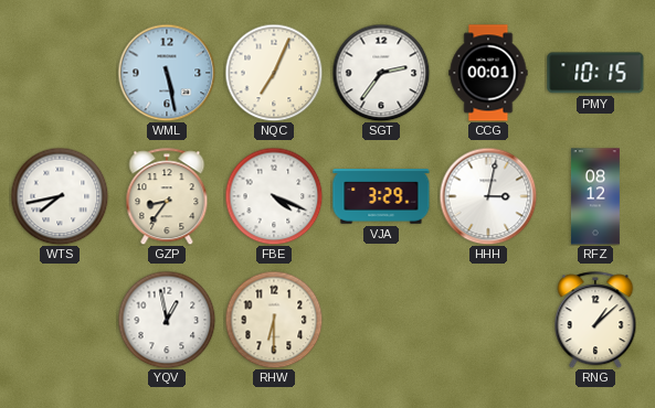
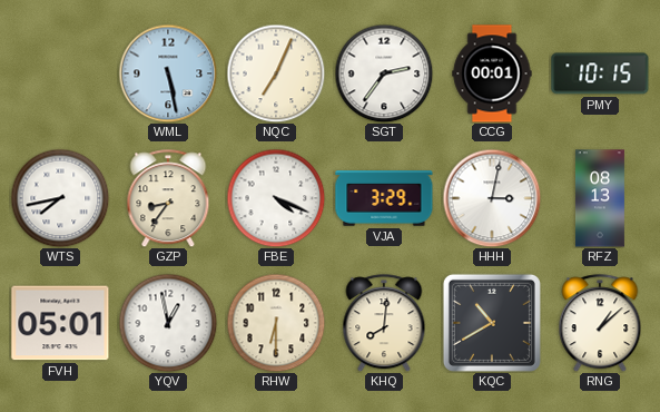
RFZ: 08:12 -> 08:13 (600, 198)
FVH: none -> 05:01 (60, 323)
KHQ: none -> 8:01 (384, 323)
KQC: none -> 10:40 (492, 323)
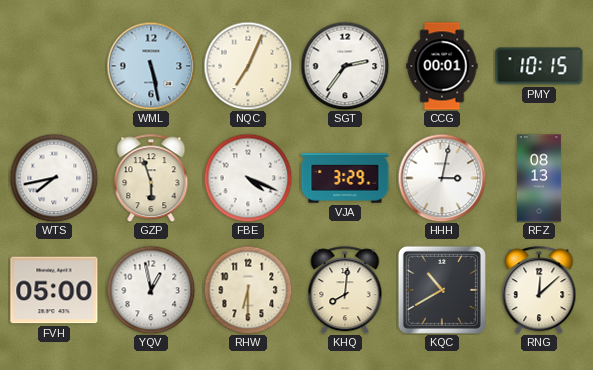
GZP: 8:36 -> 5:57 (151, 178)
FVH: 05:01 -> 05:00 (54, 290)
RNG: 1:08 -> 12:08 (539, 290)
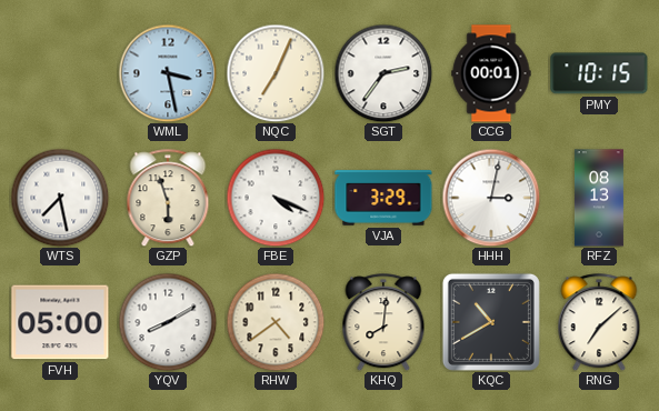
WML: 5:28 -> 3:28 (168, 73)
WTS: 7:43 -> 7:28 (60, 198)
YQV: 12:58 -> 8:10 (168, 322)
RHW: 6:30 -> 4:39 (276, 322)
RNG: 12:08 -> 7:08 (599, 322)
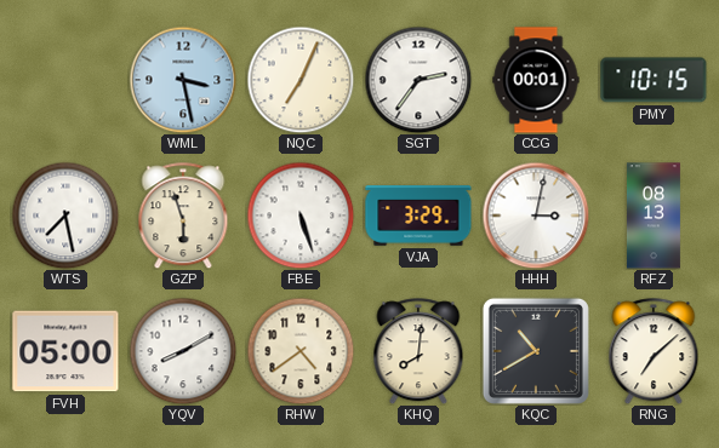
FBE: 4:19 -> 5:27 (301, 216)
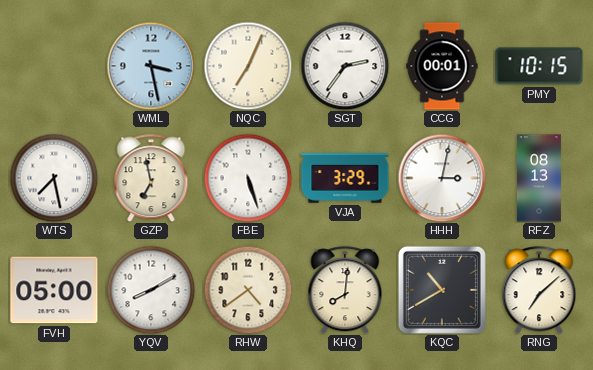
GZP: 5:57 -> 6:58 (151, 178)
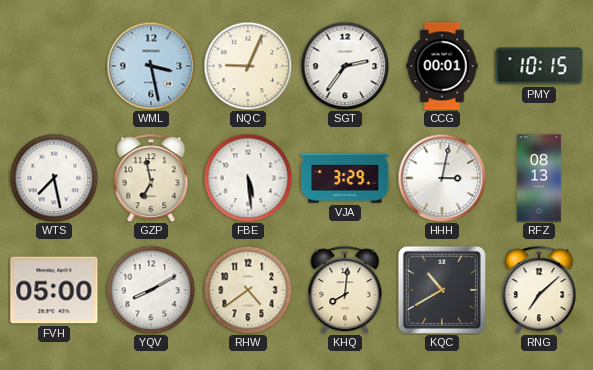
NQC: 7:04 -> 9:04 (248, 66)
FBE: 5:27 -> 5:29 (248, 178)
